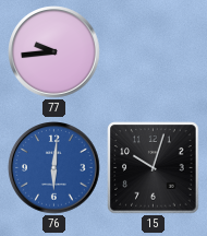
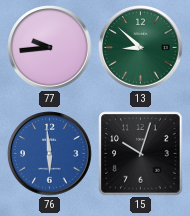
13: none -> 8:52 (141, 48)
76: 6:01 -> 5:59 (50, 154)
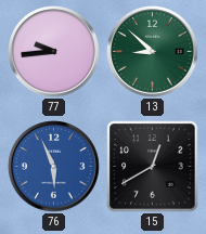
76: 5:59 -> 5:56 (54, 167)
15: 10:03 -> 12:40 (153, 167)
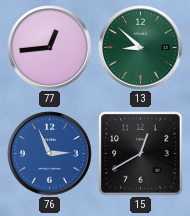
77: 9:44 -> 12:44 (50, 48)
76: 5:56 -> 2:56 (50, 154)
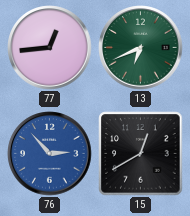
13: 8:52 -> 6:41 (141, 48)
76: 2:56 -> 2:53 (50, 154)
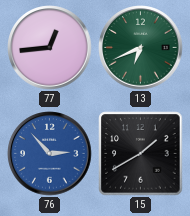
15: 12:40 -> 1:40 (141, 154)
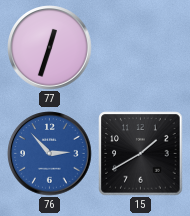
77: 12:44 -> 12:33 (50, 48)
13: 6:41 -> none (141, 48)
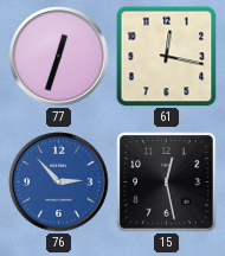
61: none -> 12:17 (167, 57)
15: 1:40 -> 12:28 (167, 183)
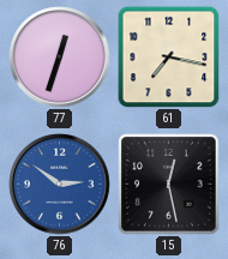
61: 12:17 -> 7:17 (169, 58)
76: 2:53 -> 2:51 (60, 185)
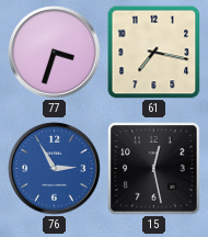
77: 12:33 -> 3:33 (55, 53)
76: 2:51 -> 2:55 (55, 169)
